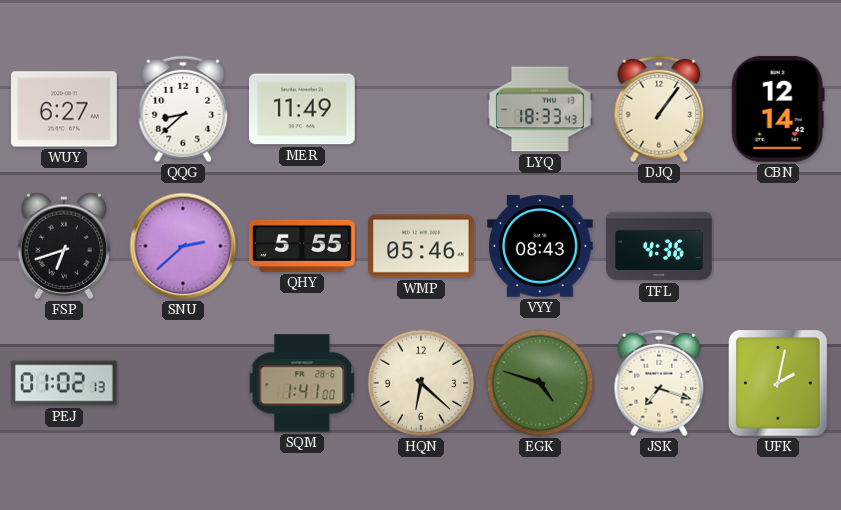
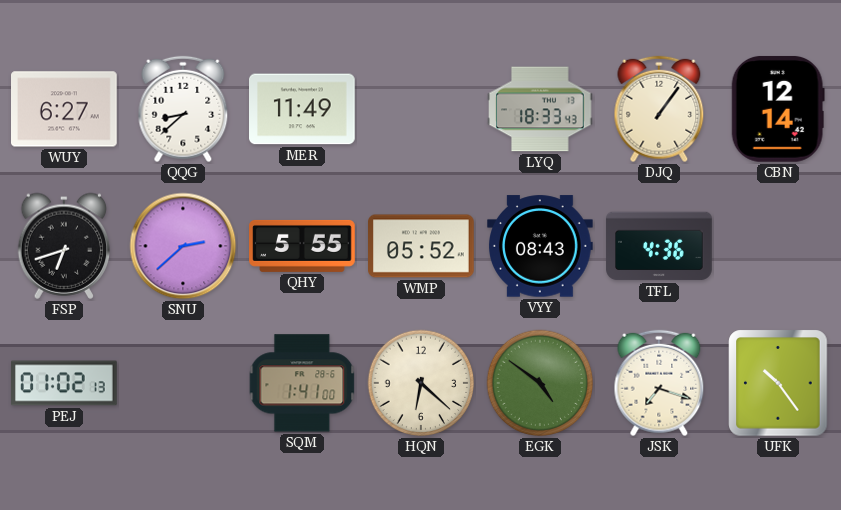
WMP: 05:46 -> 05:52 (422, 246)
EGK: 4:48 -> 4:51 (540, 383)
UFK: 2:02 -> 10:24 (778, 383)
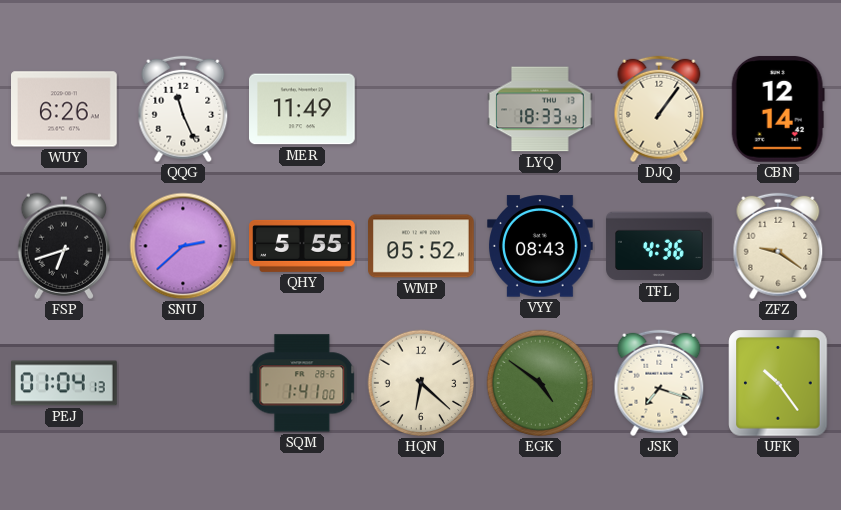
WUY: 6:27 -> 6:26 (65, 109)
QQG: 8:38 -> 11:26 (183, 109)
ZFZ: none -> 9:21 (778, 246)
PEJ: 01:02 -> 01:04 (64, 383)
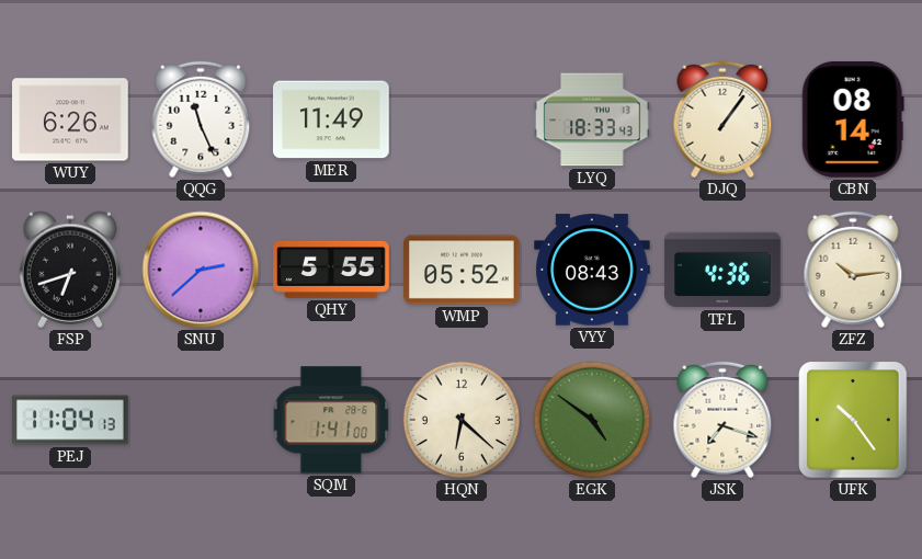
CBN: 12:14 -> 08:14 (853, 119)
ZFZ: 9:21 -> 10:14 (853, 270)
PEJ: 01:04 -> 11:04 (70, 420)
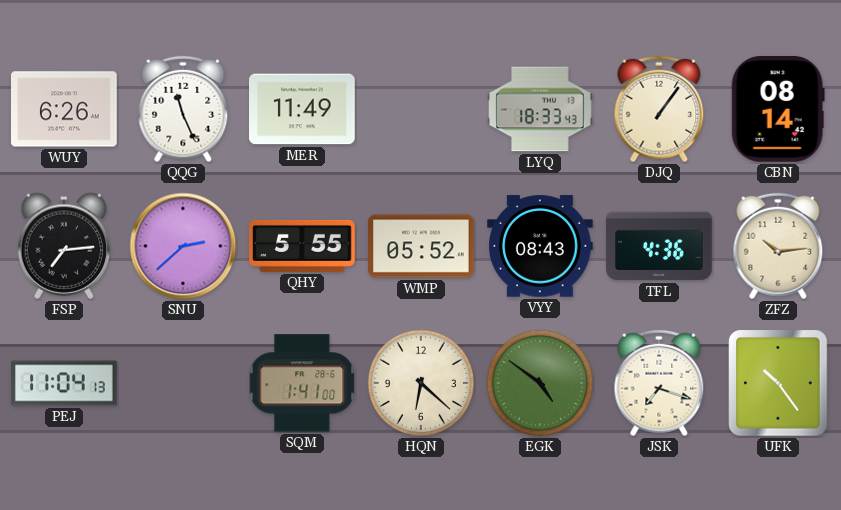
FSP: 6:42 -> 7:14 (64, 246)
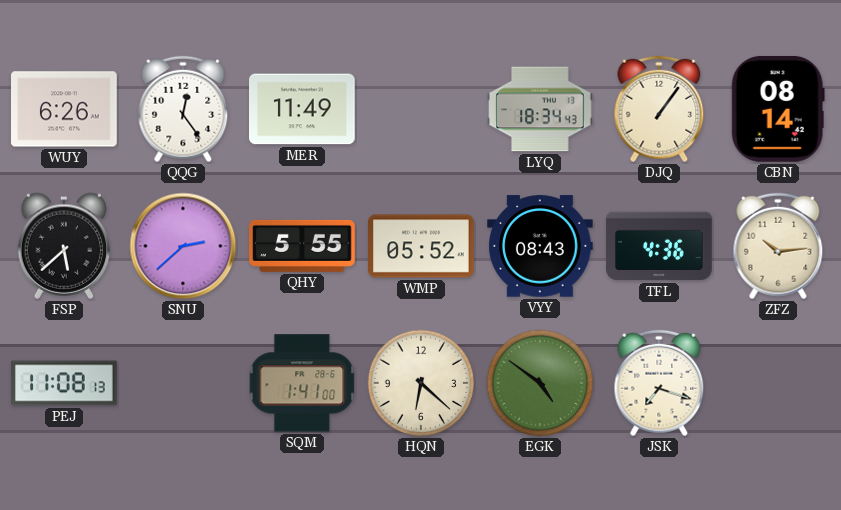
QQG: 11:26 -> 12:24 (183, 109)
LYQ: 18:33 -> 18:34 (540, 109)
FSP: 7:14 -> 5:38 (64, 246)
PEJ: 11:04 -> 11:08 (64, 383)
UFK: 10:24 -> none (778, 383)
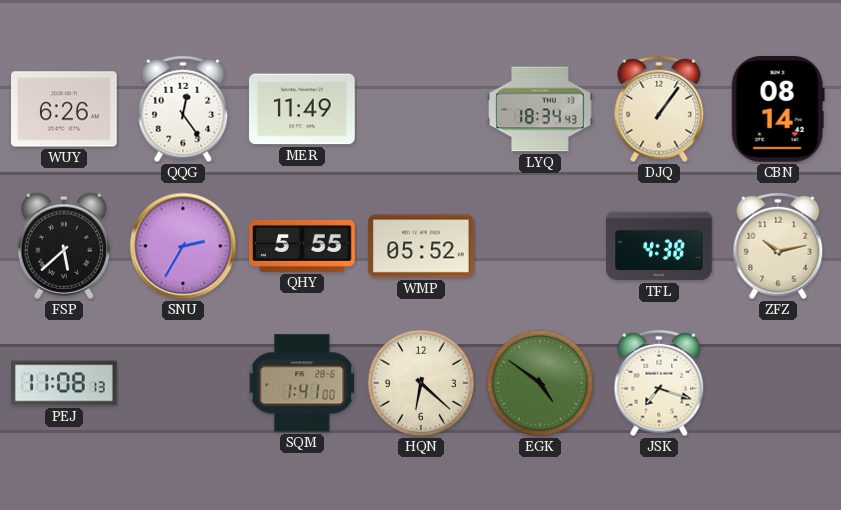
SNU: 2:38 -> 2:35 (183, 246)
VYY: 08:43 -> none (541, 246)
TFL: 4:36 -> 4:38 (659, 246)
ZFZ: 10:14 -> 10:13 (778, 246)
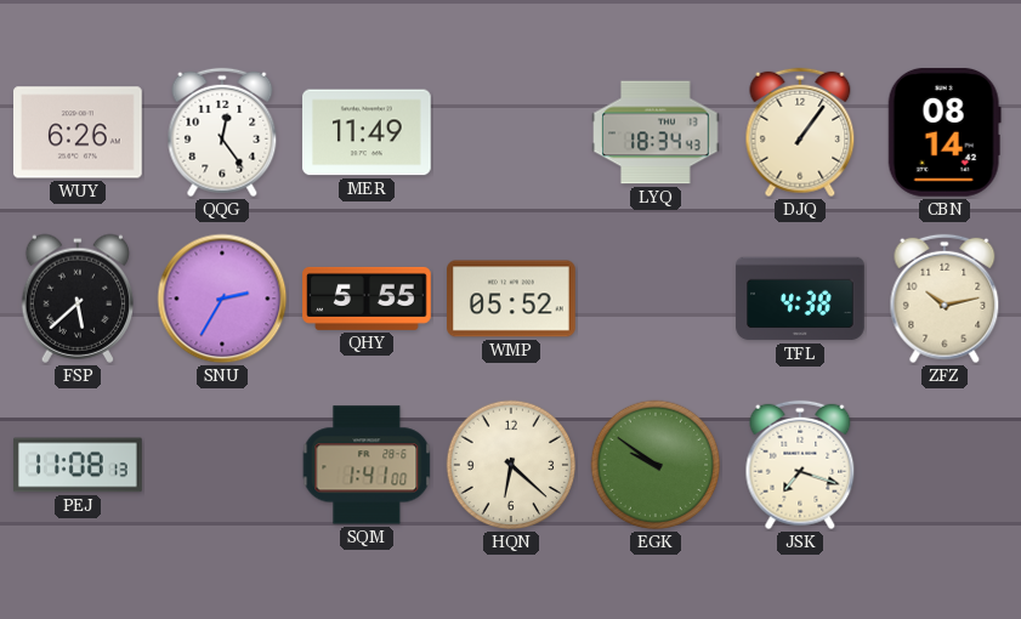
EGK: 4:51 -> 9:51 (656, 465)
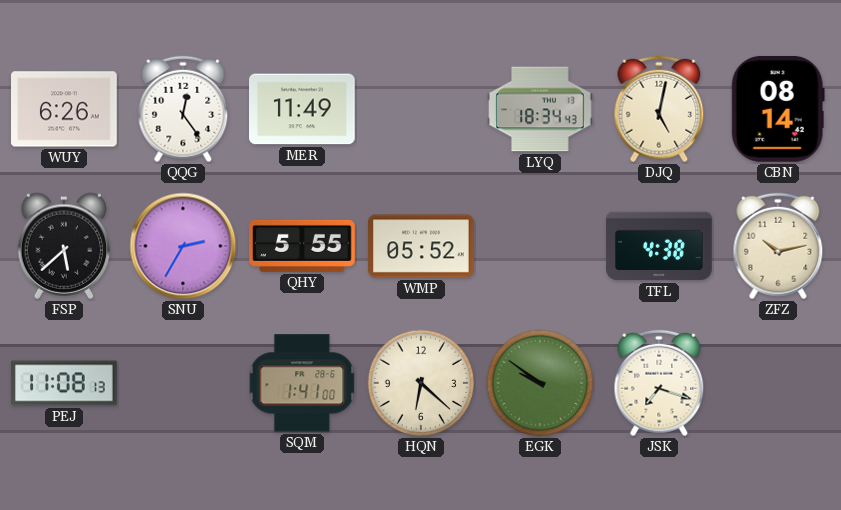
DJQ: 1:06 -> 5:02 (659, 109)
